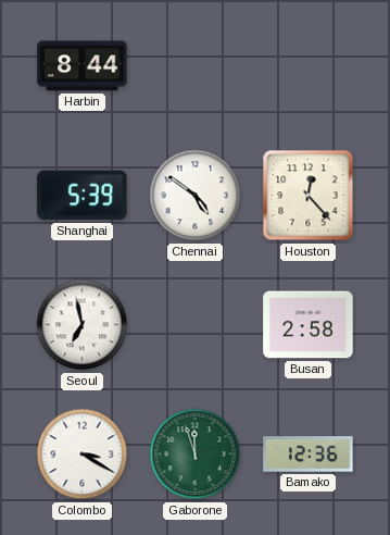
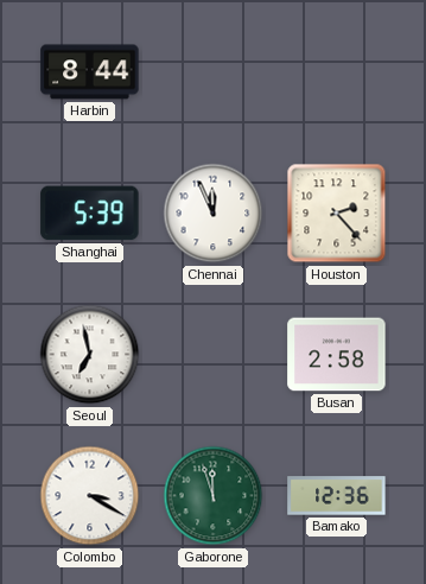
Chennai: 4:51 -> 11:56 (214, 214)
Houston: 12:23 -> 2:23 (337, 214)
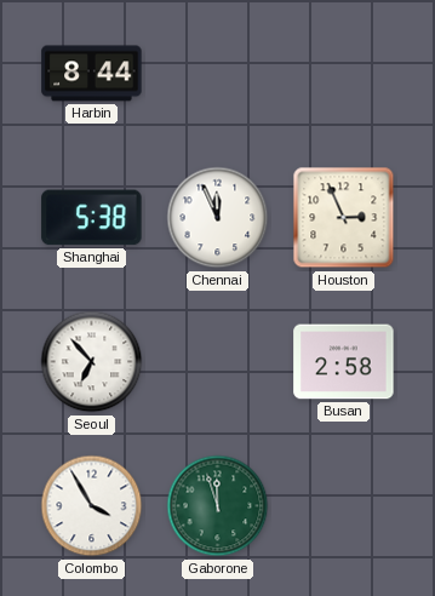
Shanghai: 5:39 -> 5:38 (92, 218)
Houston: 2:23 -> 2:56 (344, 218)
Seoul: 6:58 -> 6:53 (92, 362)
Colombo: 3:20 -> 3:55 (92, 506)
Bamako: 12:36 -> none (337, 496)
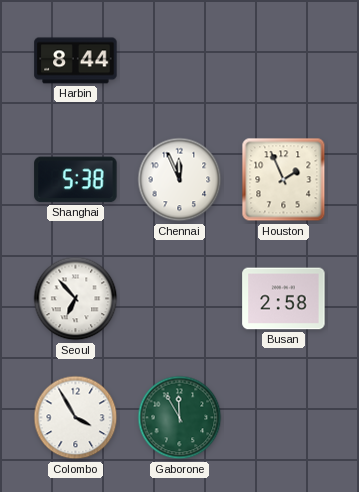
Houston: 2:56 -> 1:56 (284, 180)
Gaborone: 11:57 -> 11:55 (180, 418)
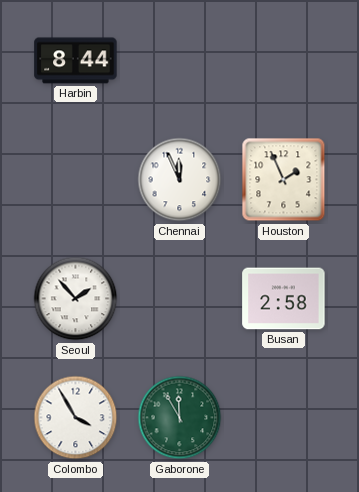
Shanghai: 5:38 -> none (76, 180)
Seoul: 6:53 -> 1:53 (76, 299)
